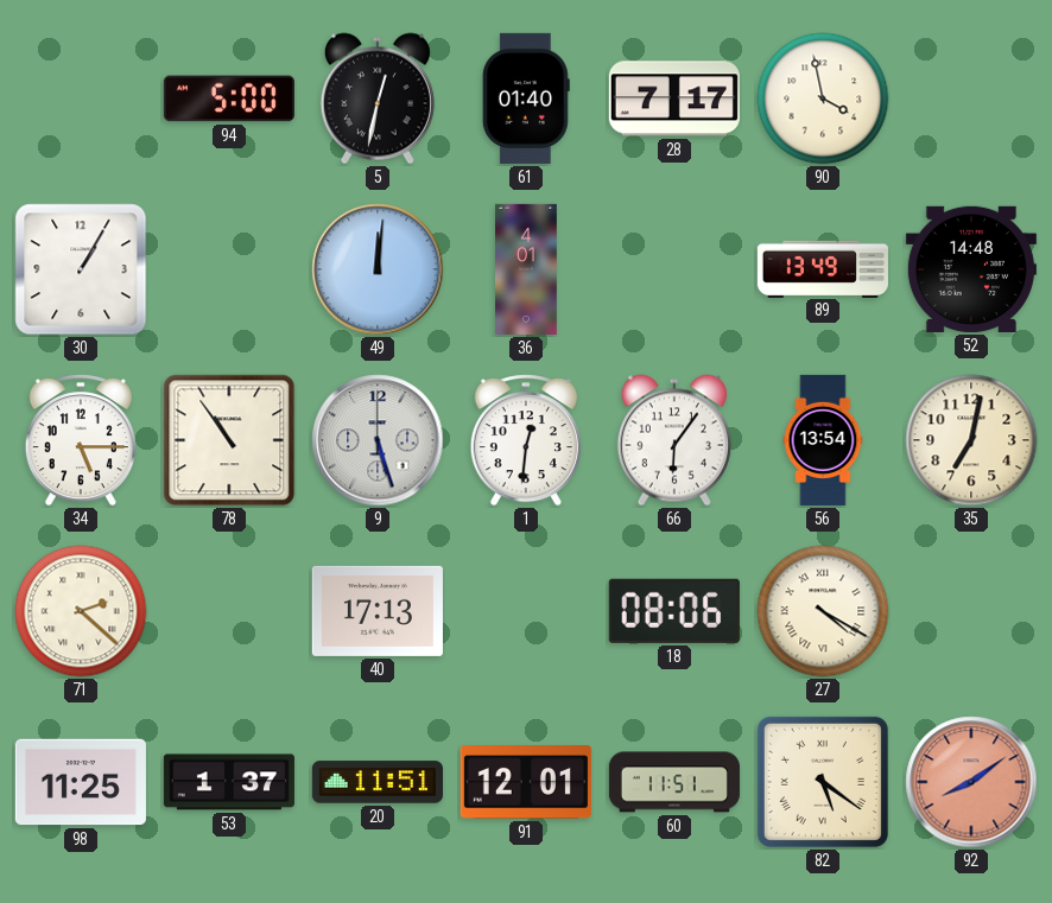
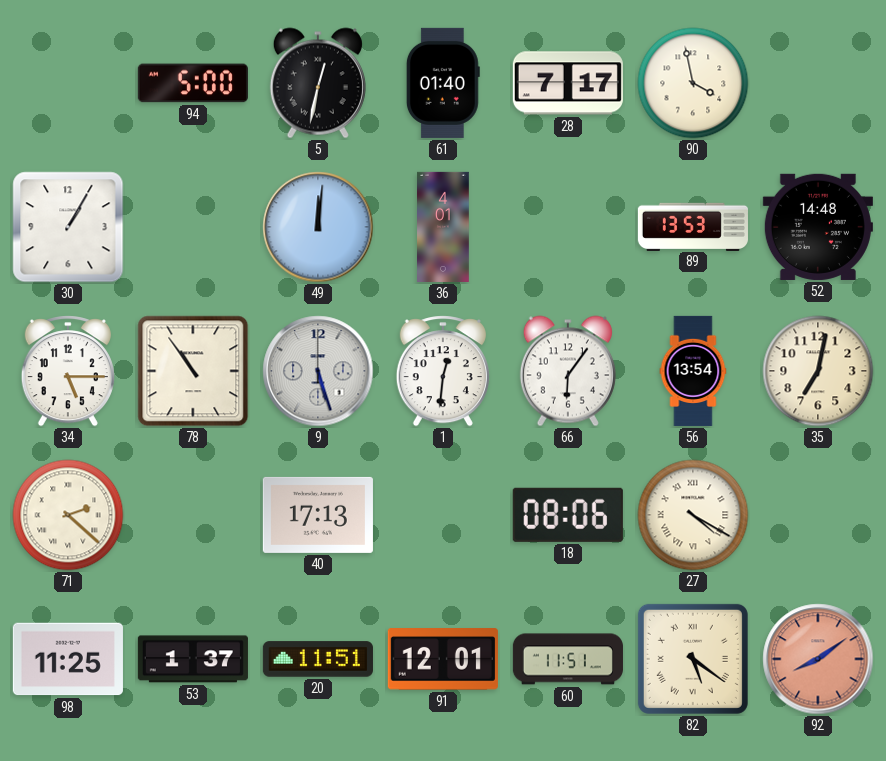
89: 13:49 -> 13:53 (693, 226)
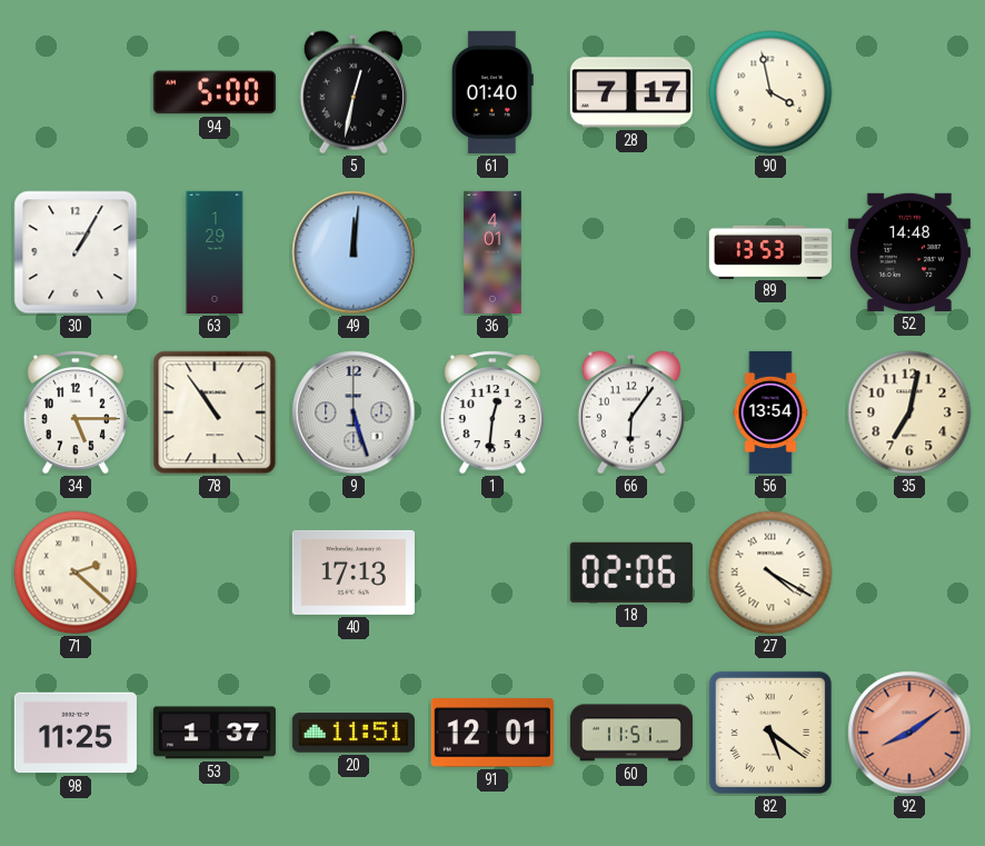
63: none -> 1:29 (215, 252)
18: 08:06 -> 02:06 (631, 573)
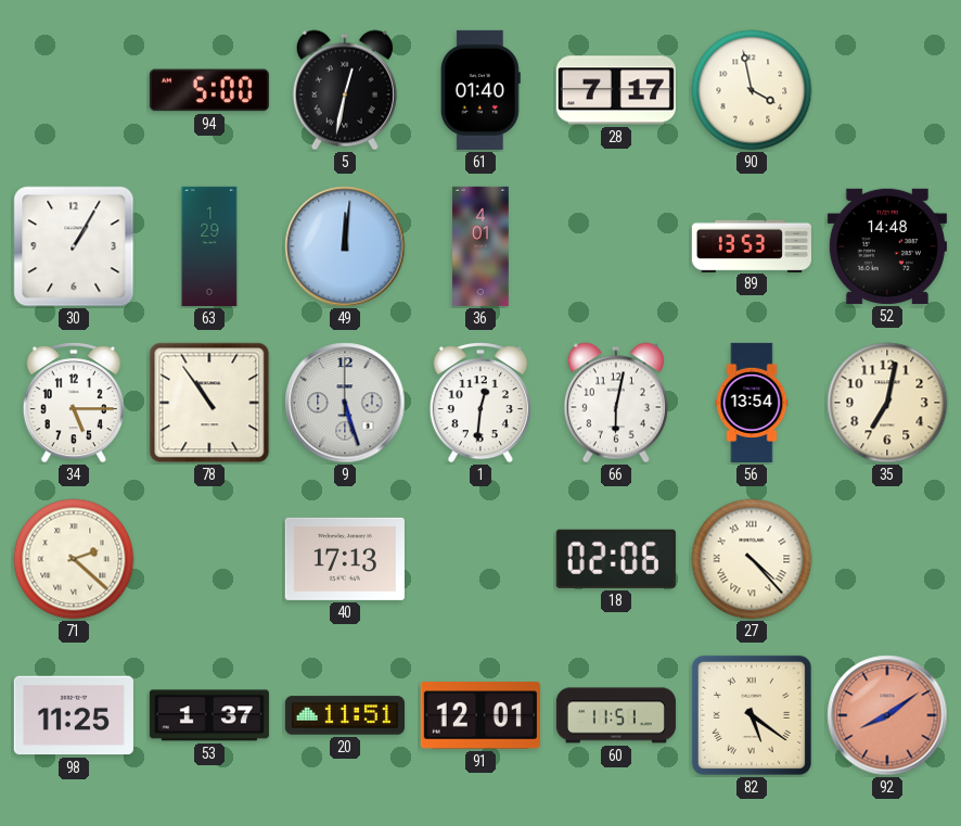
66: 6:06 -> 6:02 (616, 403)
27: 4:20 -> 4:23 (752, 559)
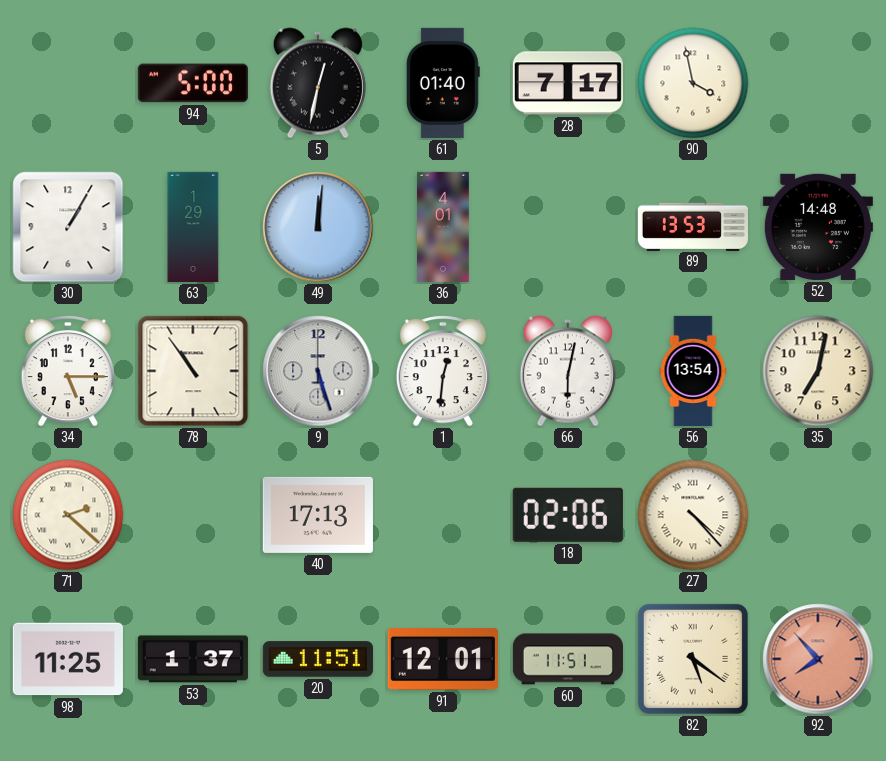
92: 8:09 -> 7:53 (818, 659)
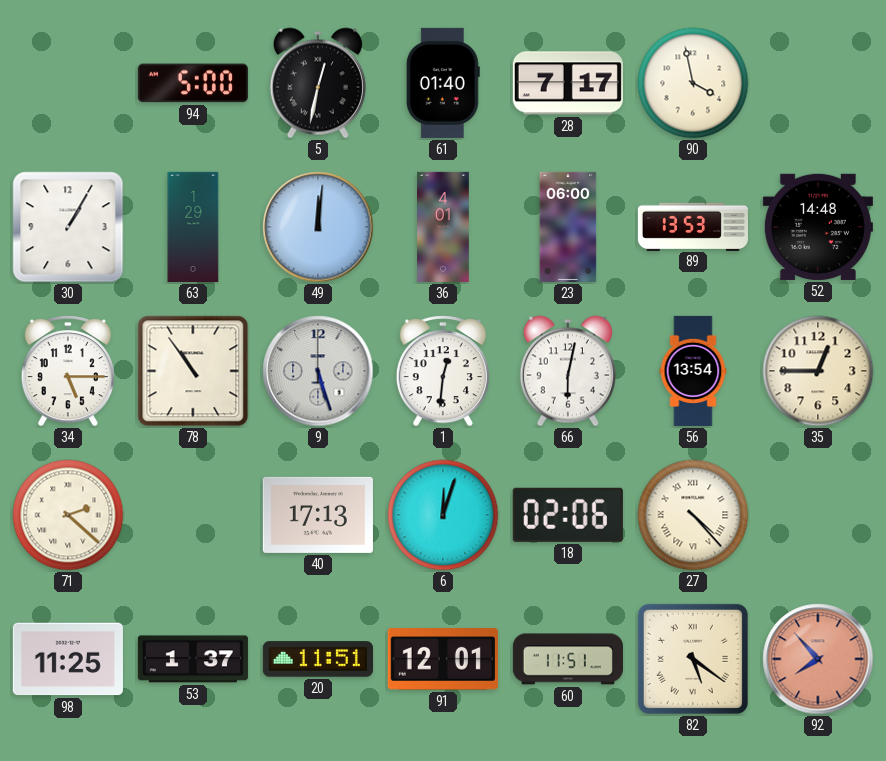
23: none -> 06:00 (568, 227)
35: 7:02 -> 12:45 (818, 371)
6: none -> 12:03 (443, 515)
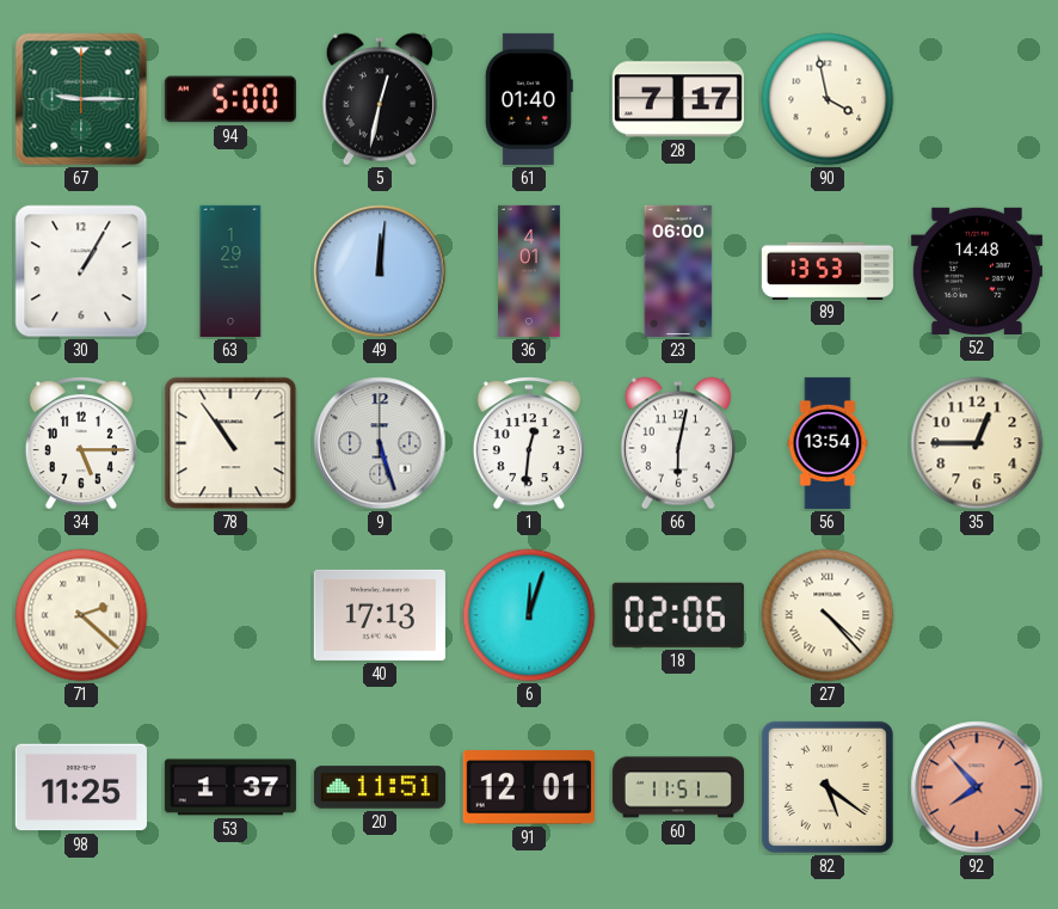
67: none -> 9:15 (81, 99)
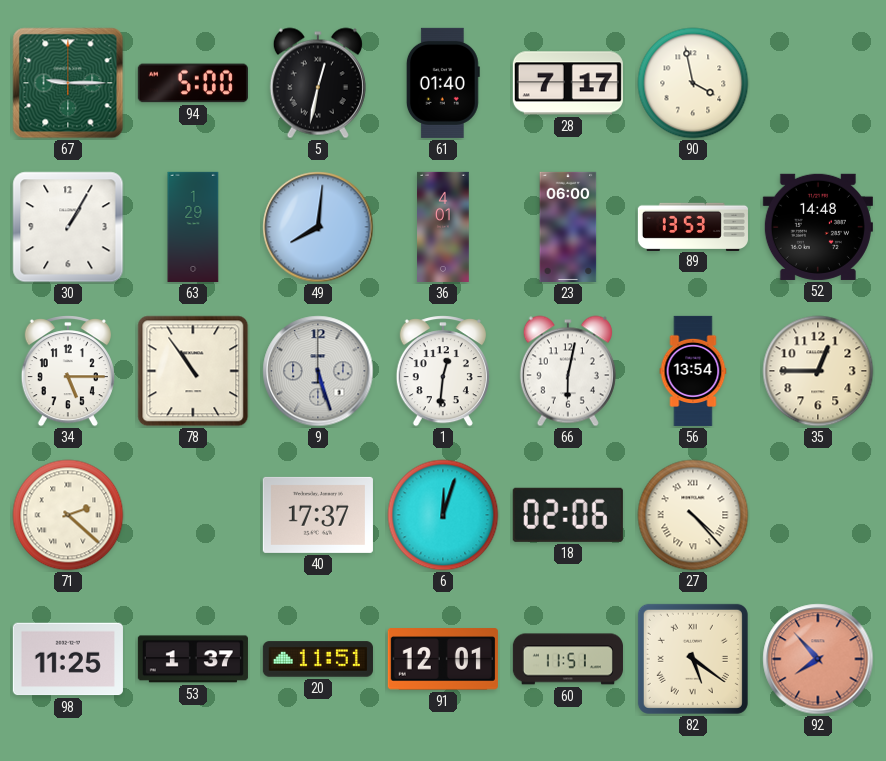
49: 12:01 -> 8:01 (318, 227)
40: 17:13 -> 17:37 (318, 515)
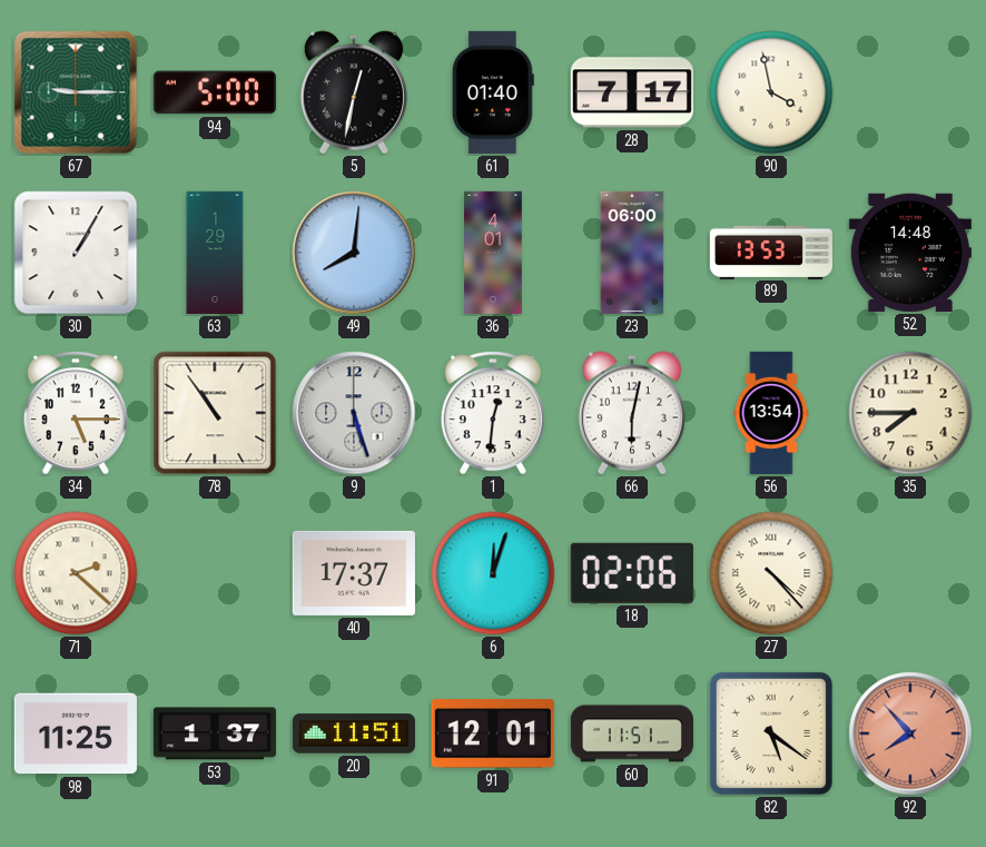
35: 12:45 -> 7:45 (910, 413)
